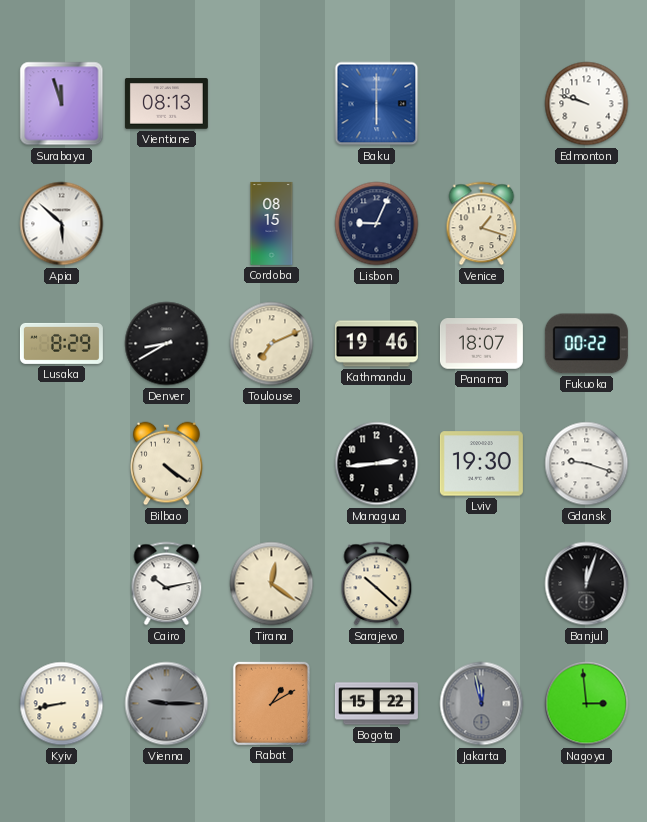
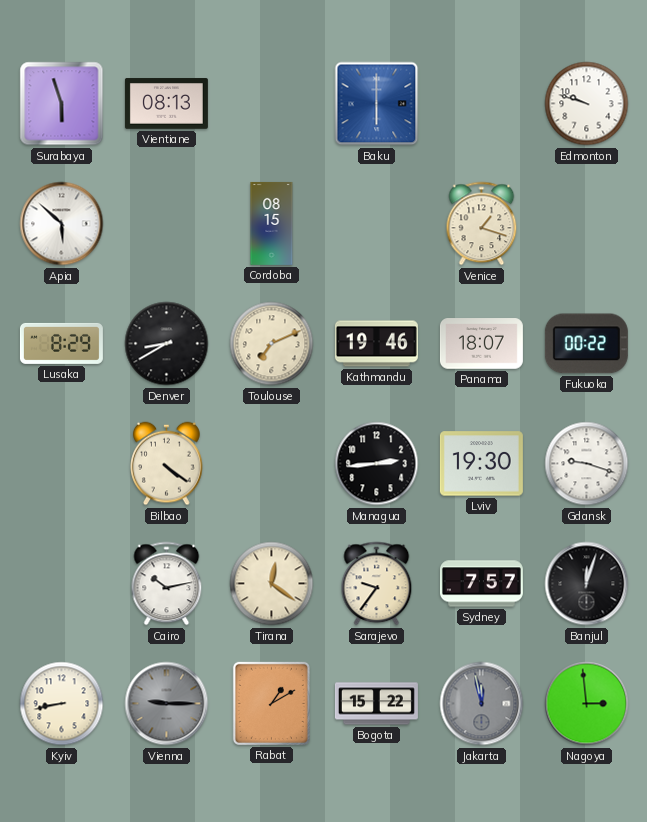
Surabaya: 11:57 -> 5:57 (62, 104)
Lisbon: 9:04 -> none (377, 224)
Sarajevo: 10:22 -> 9:36 (377, 584)
Sydney: none -> 7:57 (481, 584)
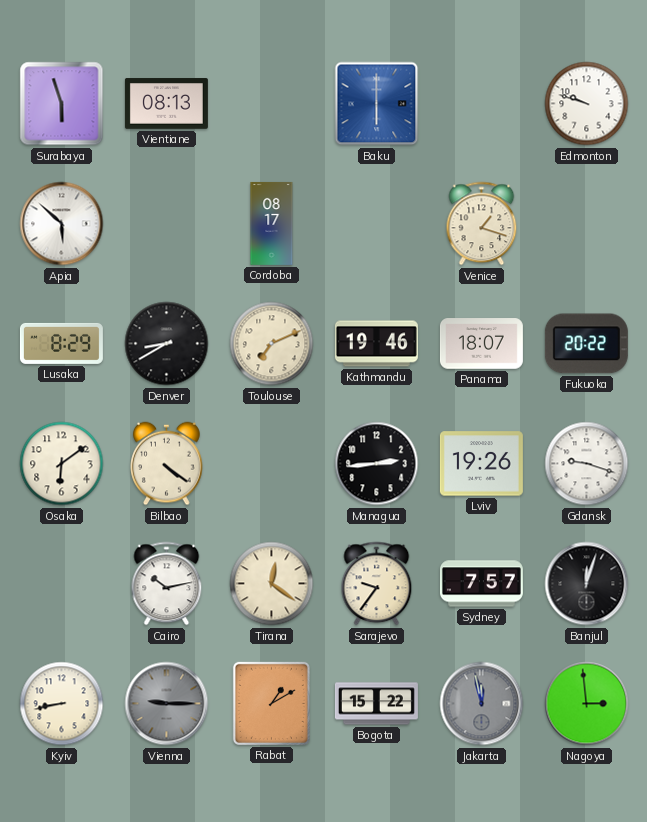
Cordoba: 08:15 -> 08:17 (272, 223)
Fukuoka: 00:22 -> 20:22 (586, 344)
Osaka: none -> 6:09 (62, 464)
Lviv: 19:30 -> 19:26 (481, 464)
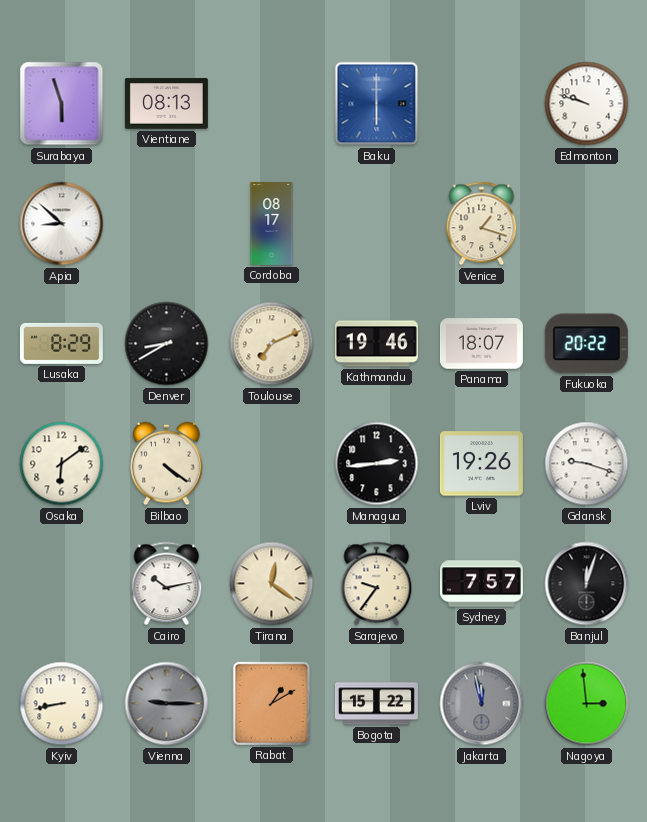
Apia: 5:52 -> 8:52 (62, 224)
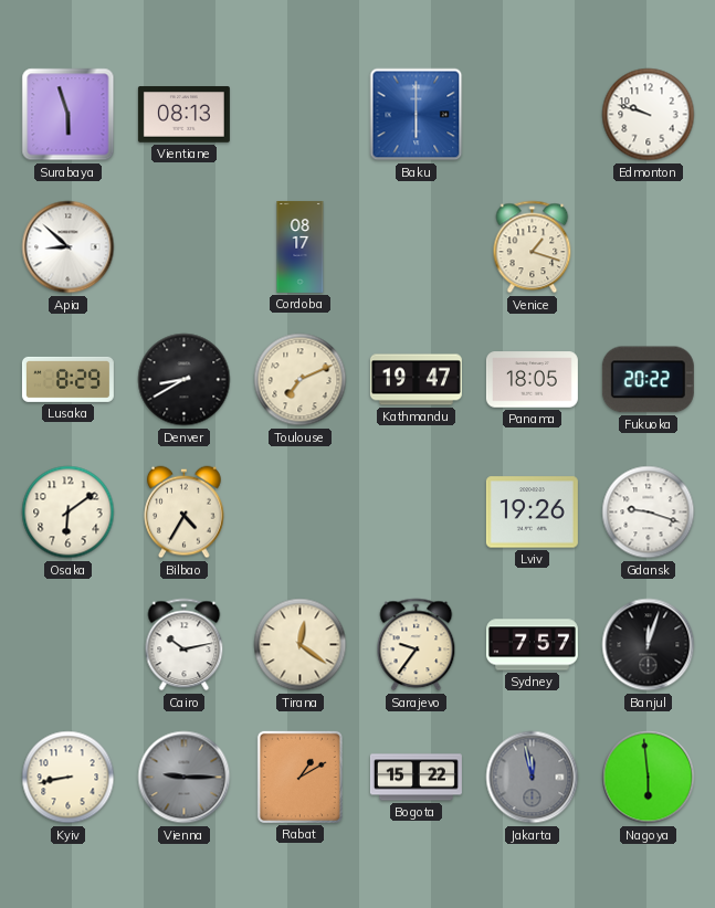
Kathmandu: 19:46 -> 19:47 (416, 380)
Panama: 18:07 -> 18:05 (532, 380)
Bilbao: 4:21 -> 4:35 (185, 513)
Managua: 2:44 -> none (377, 464)
Nagoya: 2:59 -> 5:59 (649, 778)
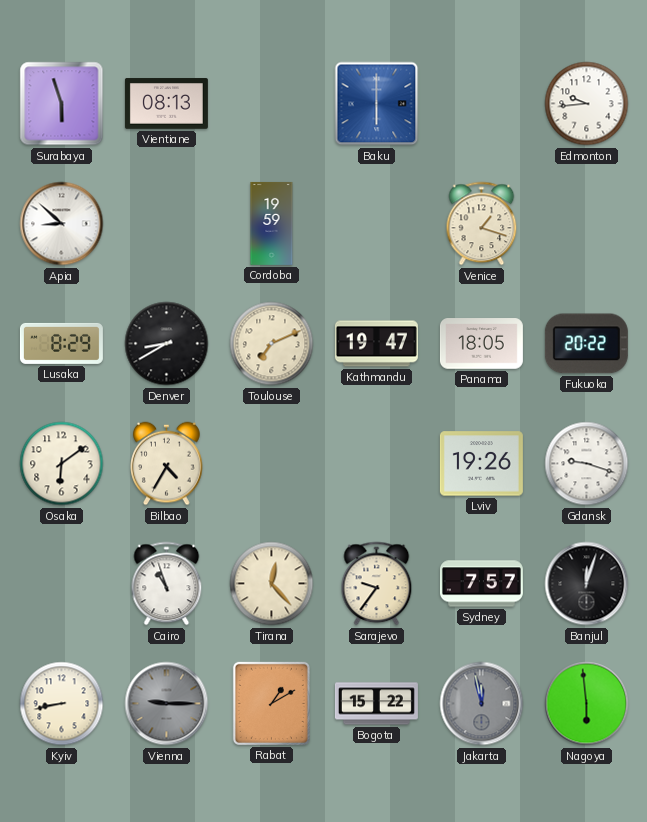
Edmonton: 9:48 -> 9:44 (587, 104)
Cordoba: 08:17 -> 19:59 (272, 223)
Cairo: 10:13 -> 10:57 (167, 584)
Tirana: 12:21 -> 12:23 (272, 584)
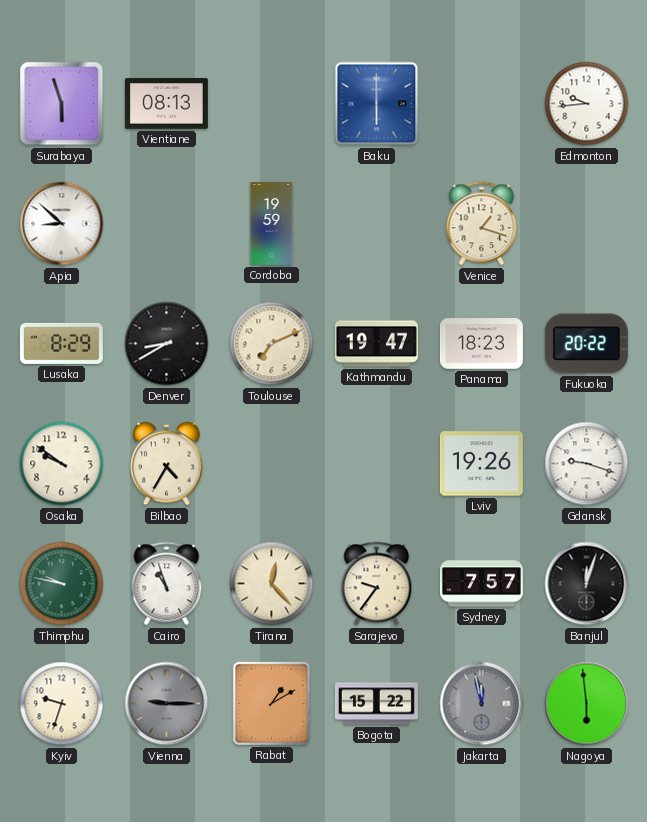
Panama: 18:05 -> 18:23 (481, 344)
Osaka: 6:09 -> 9:51 (62, 464)
Thimphu: none -> 9:47 (62, 584)
Kyiv: 8:43 -> 9:33 (62, 704)
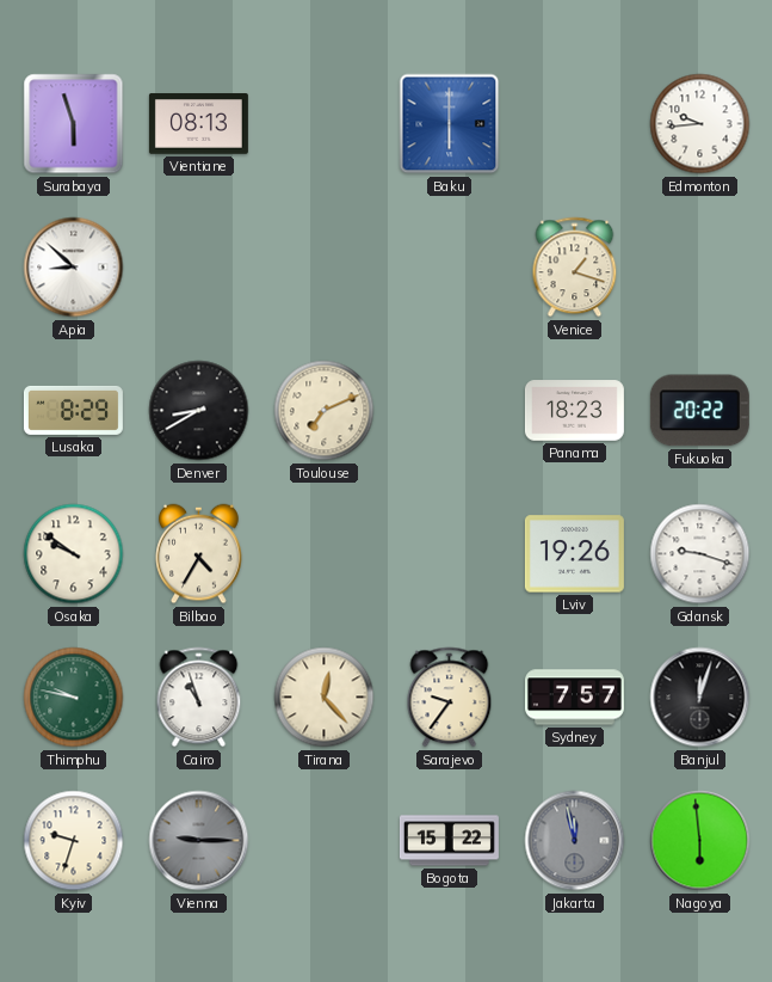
Cordoba: 19:59 -> none (272, 223)
Kathmandu: 19:47 -> none (376, 344)
Rabat: 1:10 -> none (271, 703)
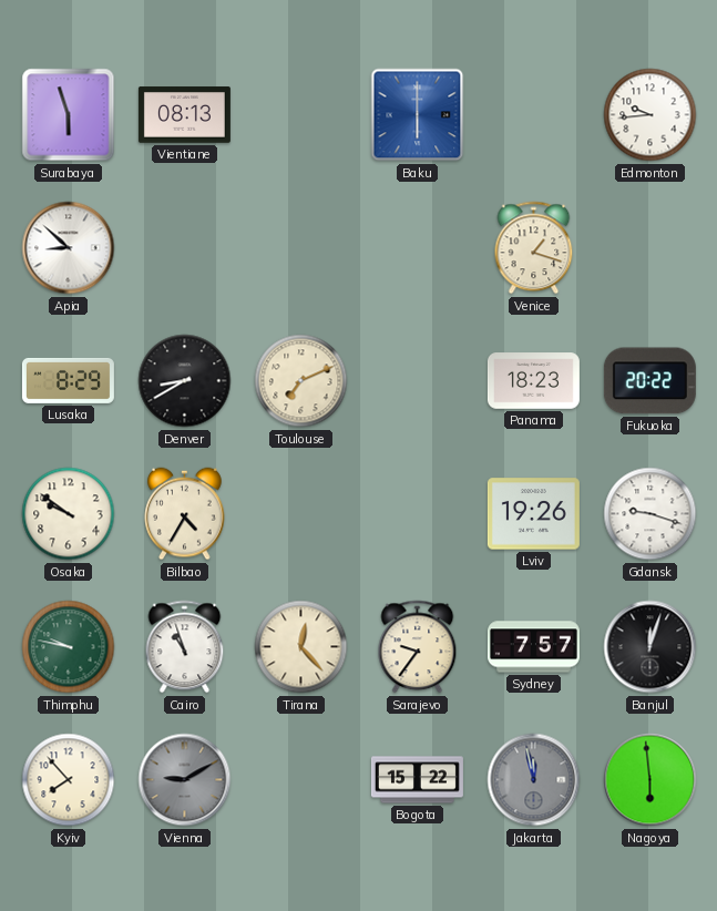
Kyiv: 9:33 -> 7:53 (69, 780)
Vienna: 9:15 -> 9:10 (185, 780)
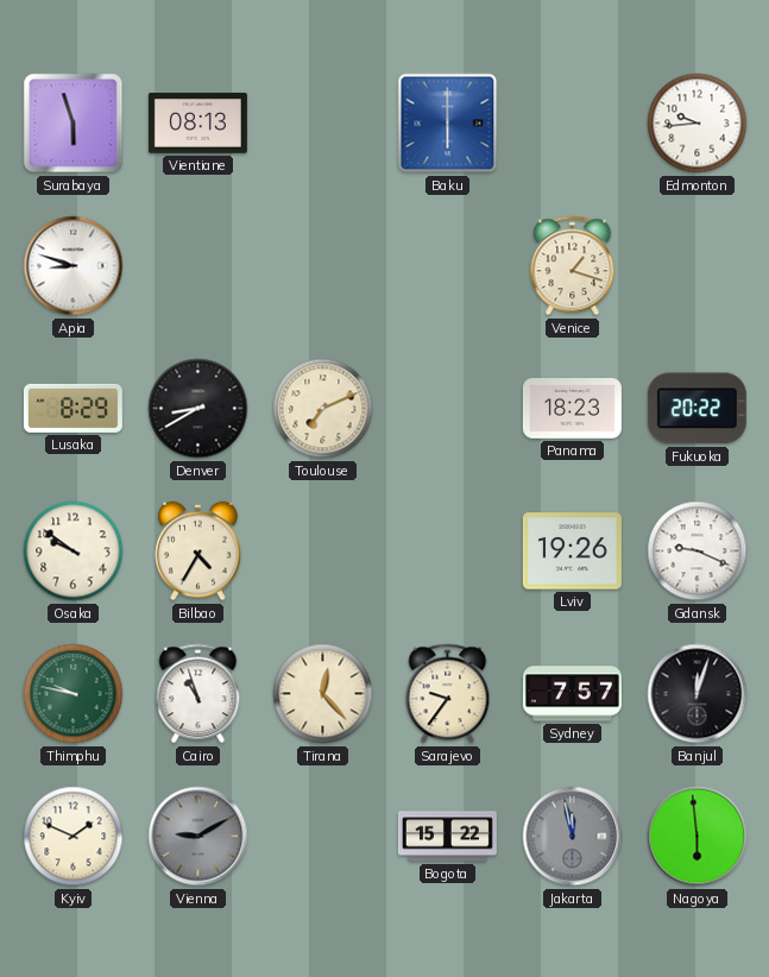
Apia: 8:52 -> 8:48 (74, 266)
Gdansk: 9:18 -> 9:19 (698, 551)
Kyiv: 7:53 -> 1:49 (74, 837)
